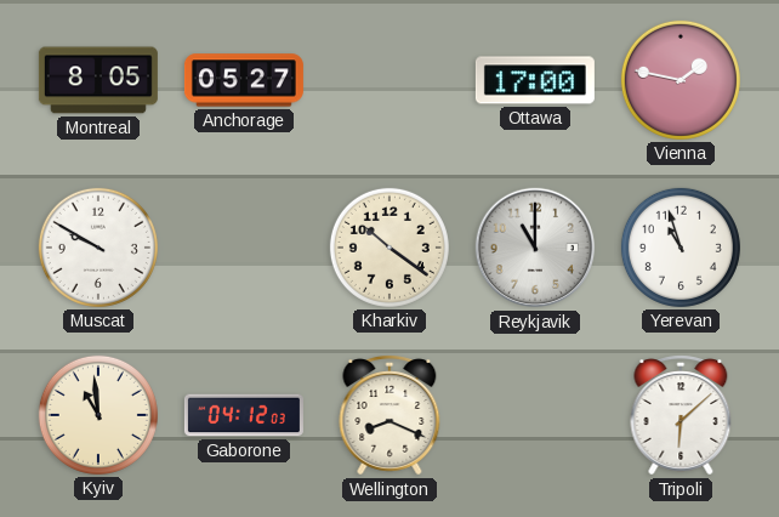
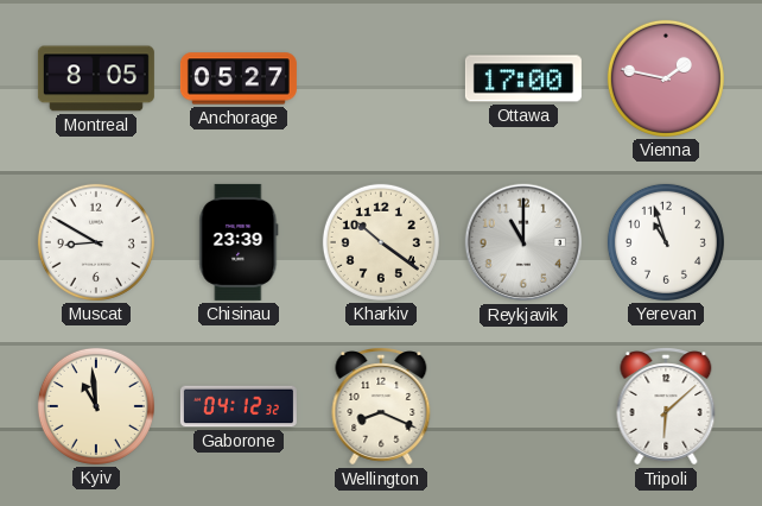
Muscat: 9:50 -> 8:50 (96, 242)
Chisinau: none -> 23:39 (239, 242)
Gaborone: 04:12:03 -> 04:12:32 (239, 406)
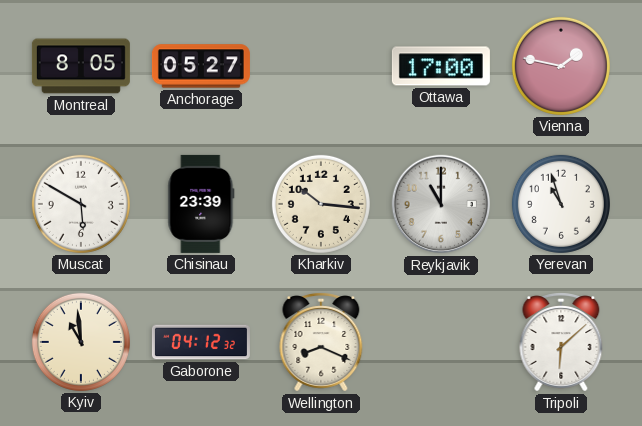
Muscat: 8:50 -> 5:50 (81, 204)
Kharkiv: 10:21 -> 10:16 (321, 204)
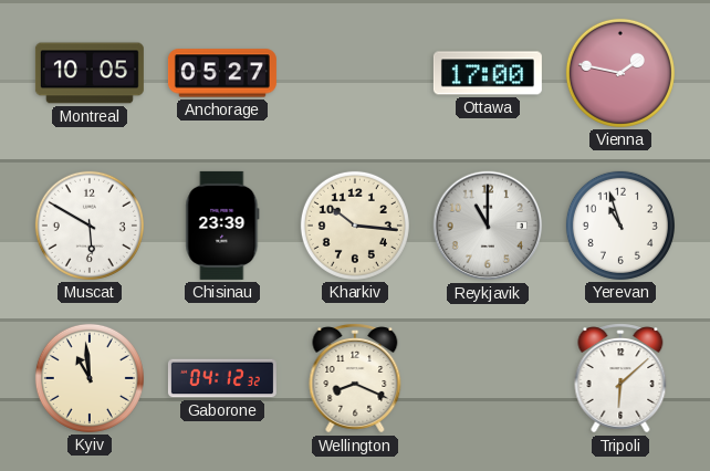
Montreal: 8:05 -> 10:05 (90, 73)
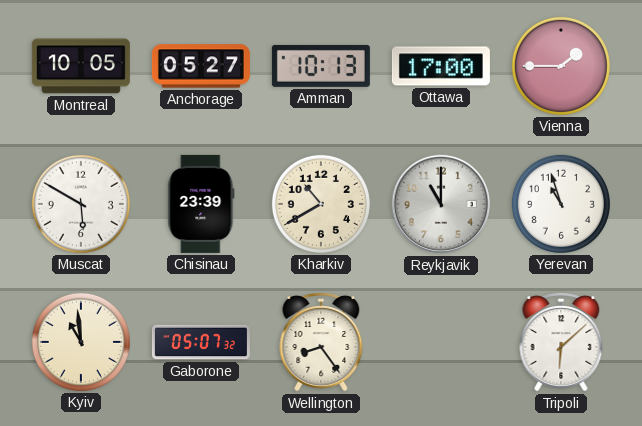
Amman: none -> 10:13 (321, 66)
Vienna: 1:47 -> 1:45 (561, 66)
Kharkiv: 10:16 -> 10:40 (321, 204)
Gaborone: 04:12 -> 05:07 (201, 342)
Wellington: 8:19 -> 8:24 (321, 342)
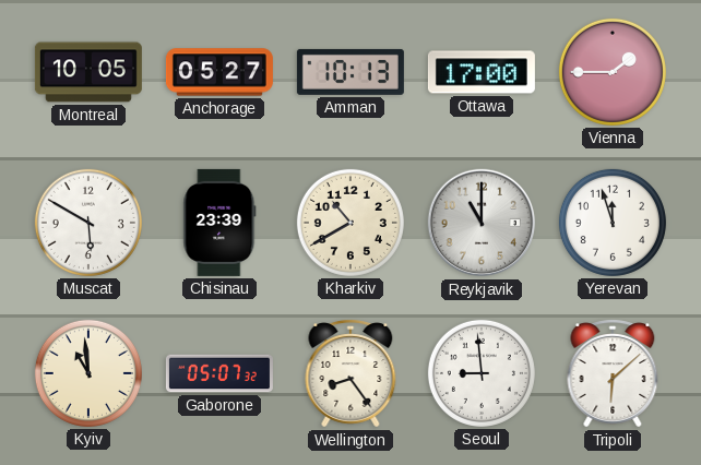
Yerevan: 10:57 -> 11:57 (613, 223)
Seoul: none -> 8:59 (482, 373)
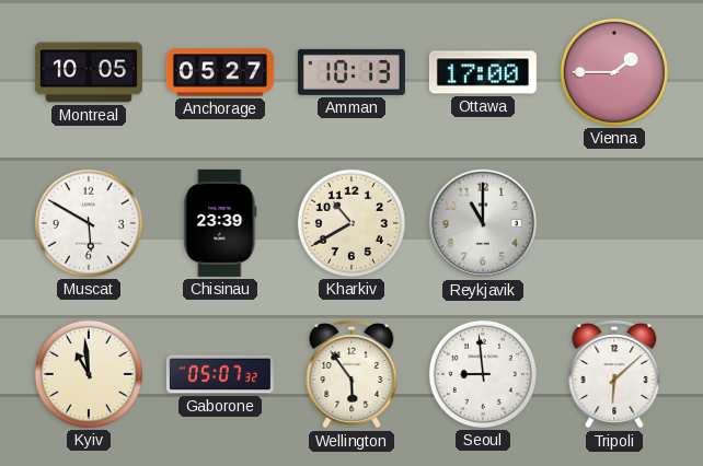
Yerevan: 11:57 -> none (613, 223)
Wellington: 8:24 -> 5:54 (351, 374)
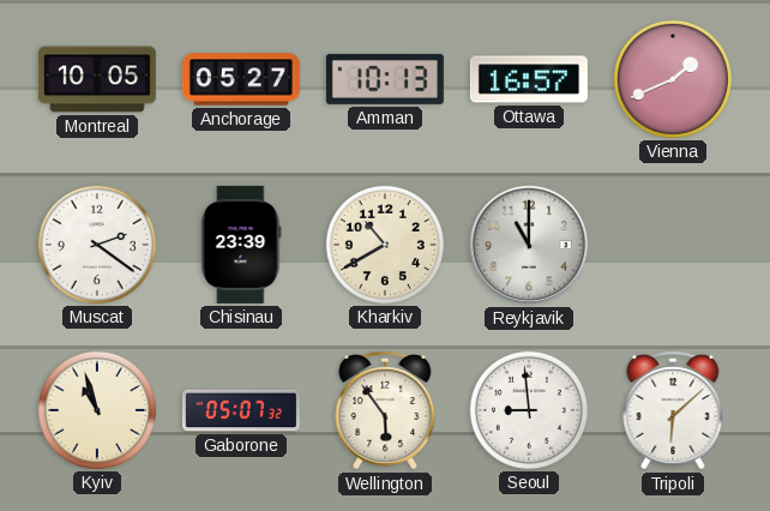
Ottawa: 17:00 -> 16:57 (529, 79)
Vienna: 1:45 -> 1:41 (673, 79)
Muscat: 5:50 -> 2:21 (97, 245)
Kyiv: 10:59 -> 10:57 (97, 410)
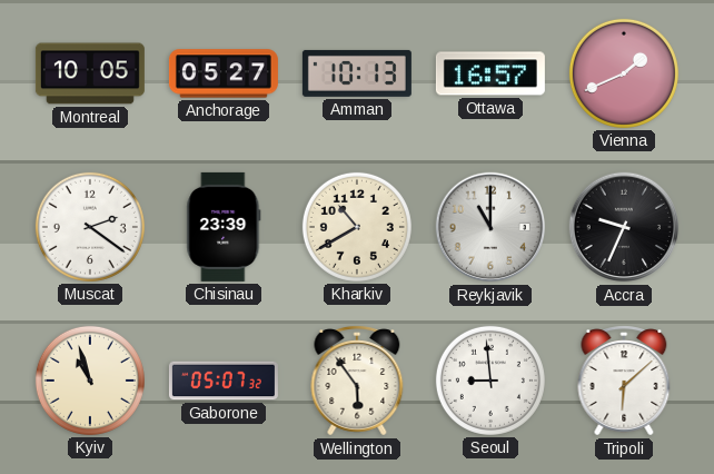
Accra: none -> 9:34 (624, 227)
